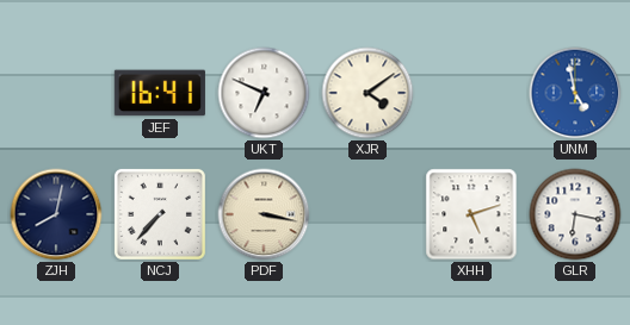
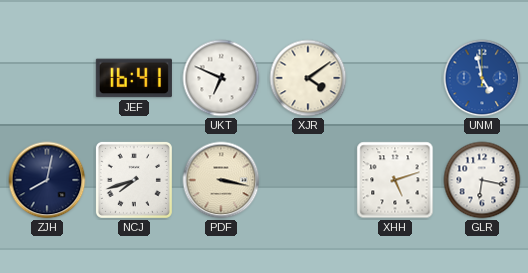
NCJ: 7:37 -> 7:42 (134, 180)
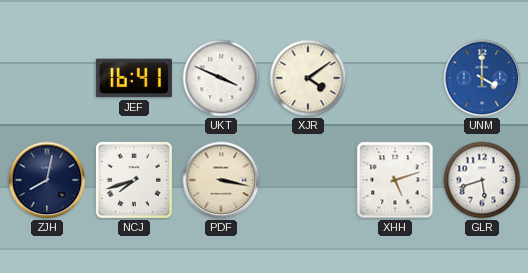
UKT: 6:49 -> 3:49 (221, 78)
UNM: 4:58 -> 4:00 (482, 78)
GLR: 6:17 -> 5:42 (482, 180)
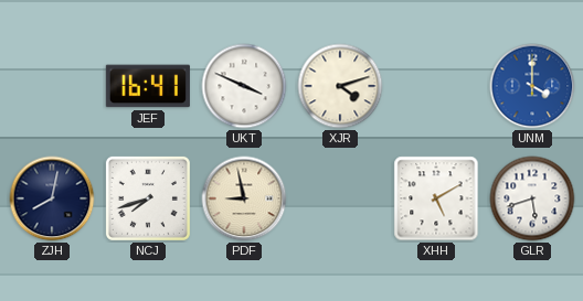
XJR: 4:09 -> 4:12 (340, 86)
PDF: 3:17 -> 8:58 (244, 198)
XHH: 5:12 -> 5:10 (436, 198)
